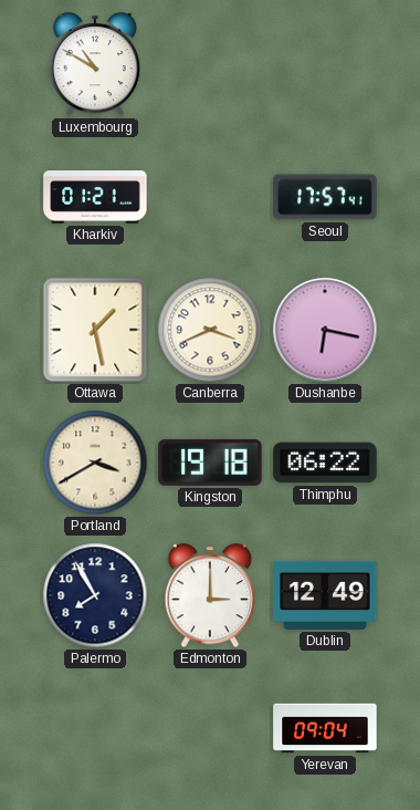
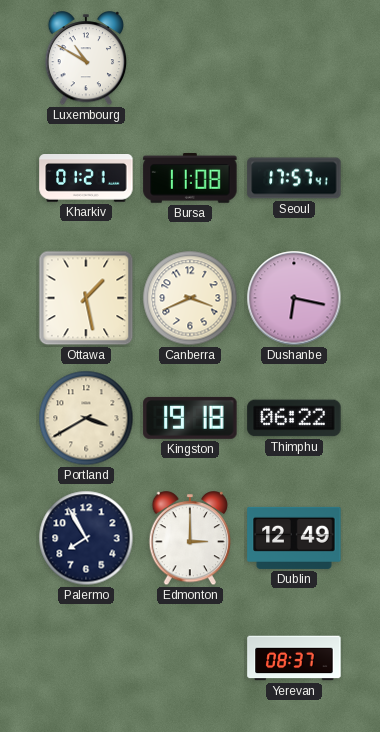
Bursa: none -> 11:08 (190, 179)
Yerevan: 09:04 -> 08:37 (294, 658)
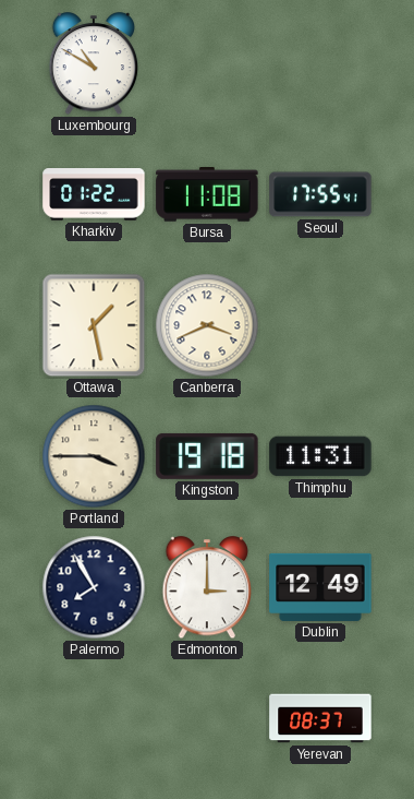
Kharkiv: 01:21 -> 01:22 (94, 195)
Seoul: 17:57 -> 17:55 (320, 194)
Dushanbe: 6:17 -> none (294, 298)
Portland: 3:40 -> 3:45 (94, 456)
Thimphu: 06:22 -> 11:31 (320, 456)
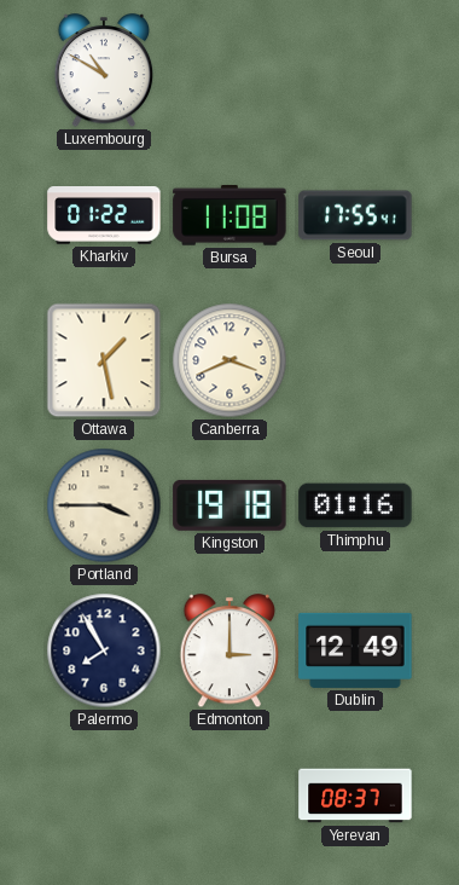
Thimphu: 11:31 -> 01:16 (355, 505)
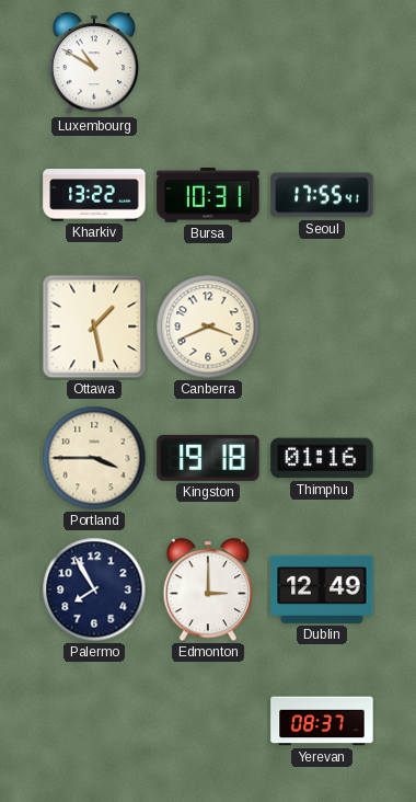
Kharkiv: 01:22 -> 13:22 (94, 196)
Bursa: 11:08 -> 10:31 (208, 196)
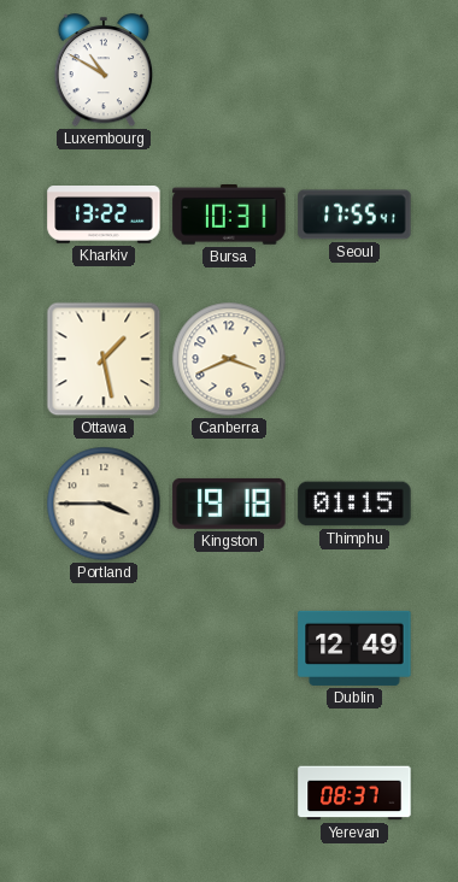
Thimphu: 01:16 -> 01:15 (354, 504)
Palermo: 7:55 -> none (94, 589)
Edmonton: 3:00 -> none (208, 591)
